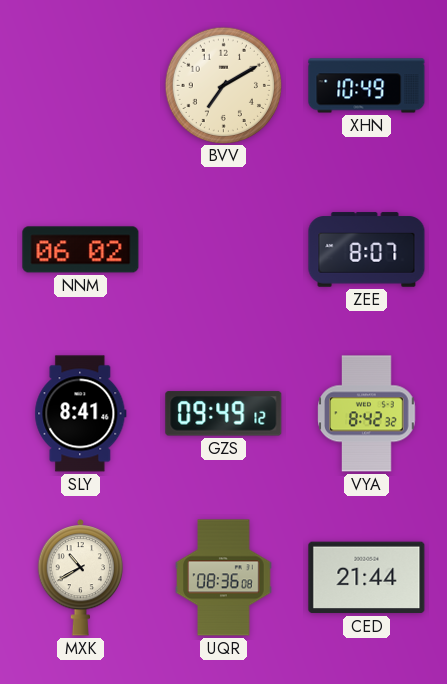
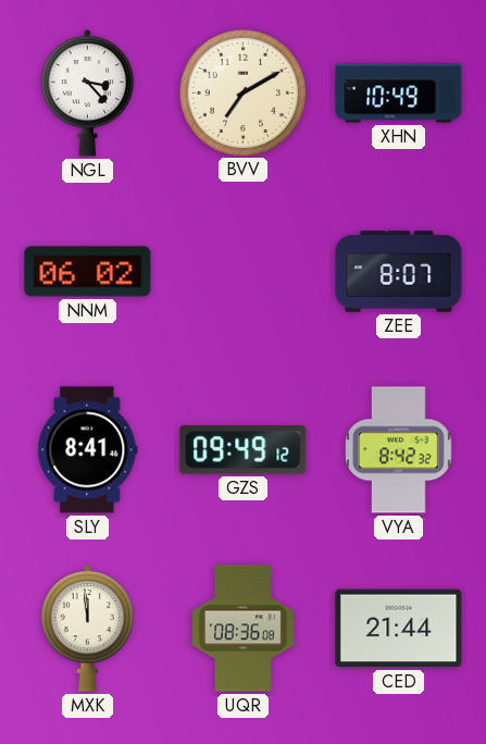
NGL: none -> 3:23 (88, 94)
MXK: 10:40 -> 11:59 (88, 629)
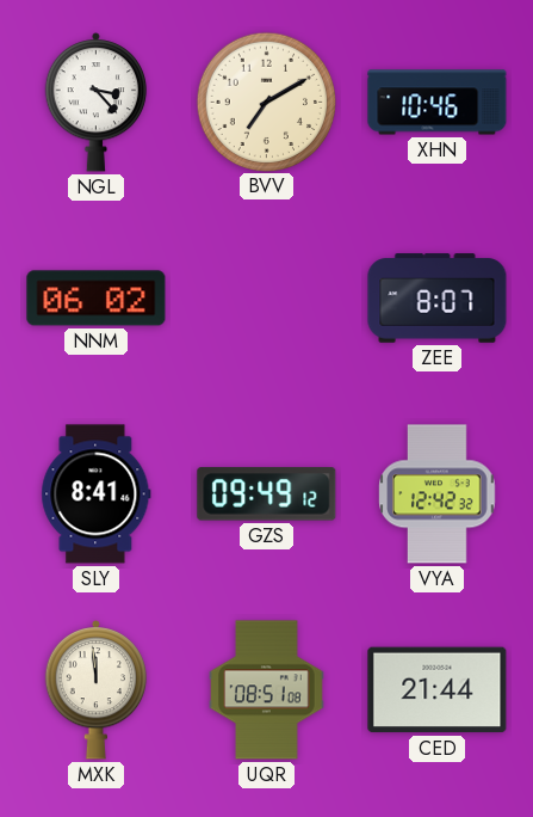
XHN: 10:49 -> 10:46 (438, 103)
VYA: 8:42 -> 12:42 (438, 494)
UQR: 08:36 -> 08:51 (267, 690)
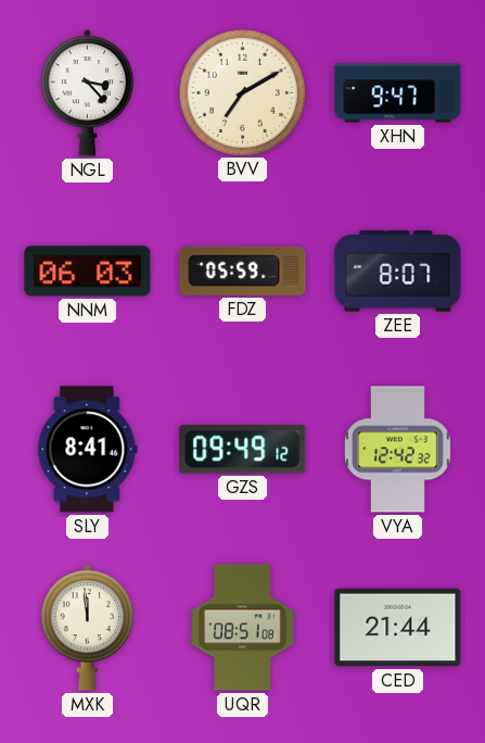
XHN: 10:46 -> 9:47 (398, 93)
NNM: 06:02 -> 06:03 (88, 272)
FDZ: none -> 05:59 (243, 270)
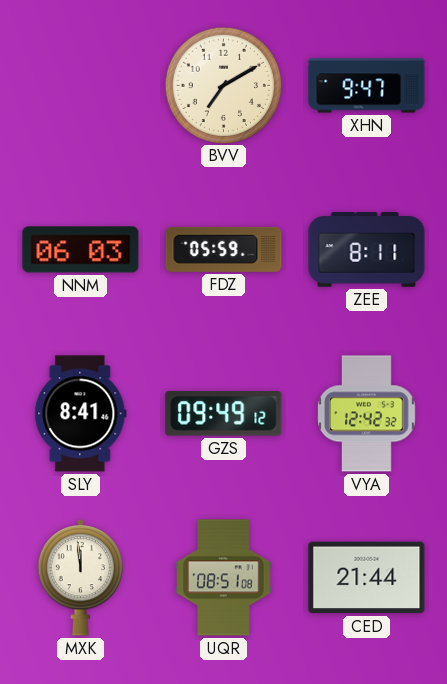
NGL: 3:23 -> none (88, 93)
ZEE: 8:07 -> 8:11 (367, 250)
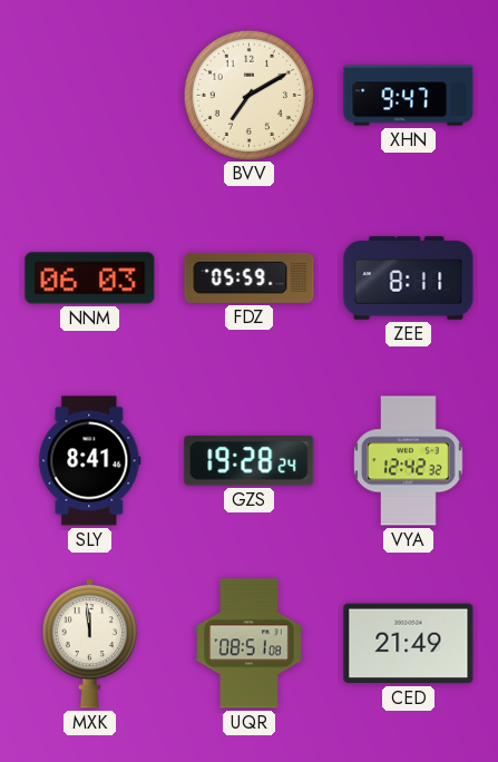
GZS: 09:49 -> 19:28 (250, 461)
CED: 21:44 -> 21:49 (409, 644)
